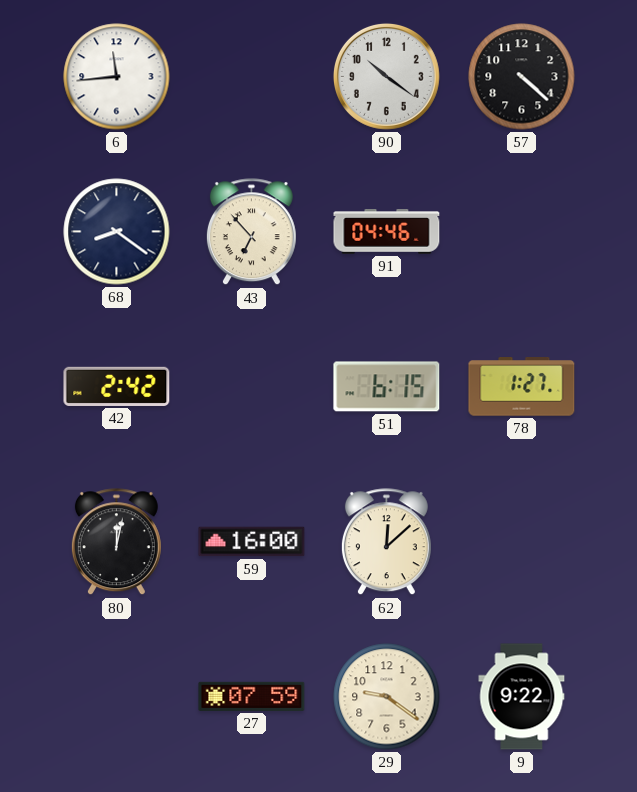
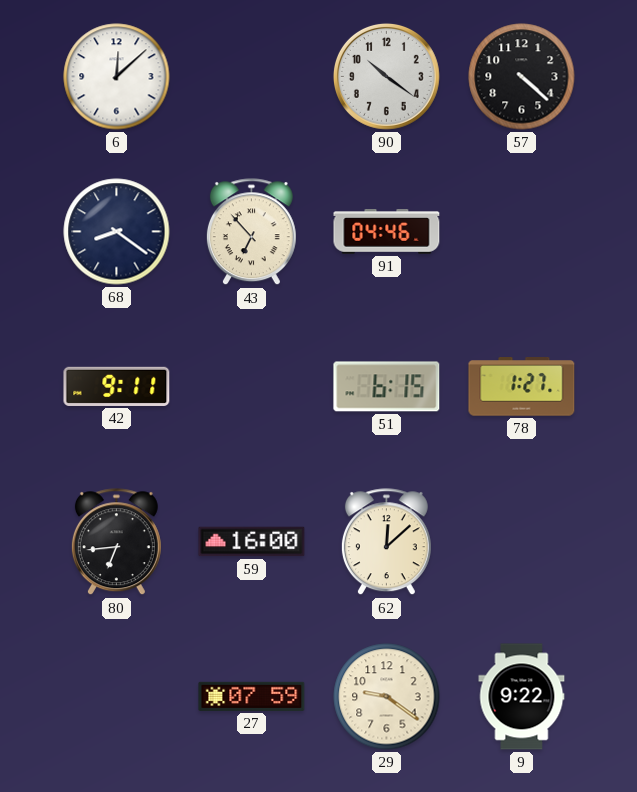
6: 11:44 -> 12:08 (117, 77)
42: 2:42 -> 9:11 (117, 386)
80: 12:02 -> 6:44 (116, 542)
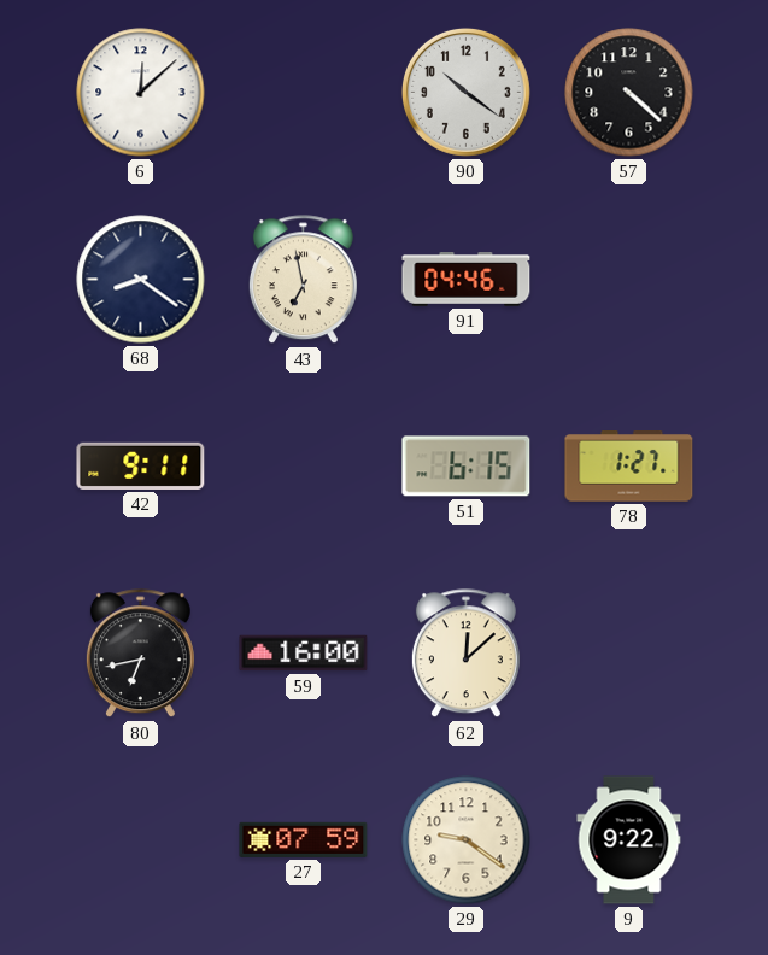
43: 6:53 -> 6:58 (303, 280)
80: 6:44 -> 6:43 (140, 654)
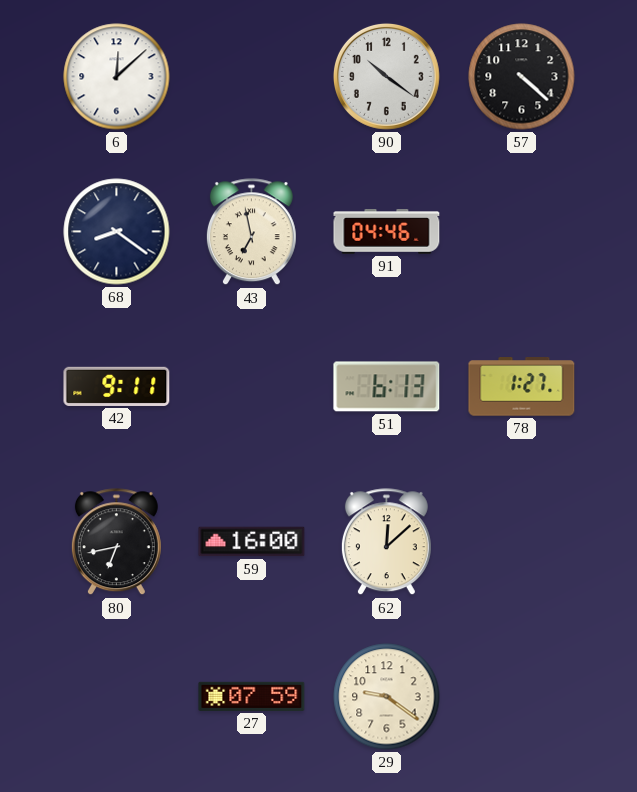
51: 6:15 -> 6:13 (387, 387)
9: 9:22 -> none (629, 840)
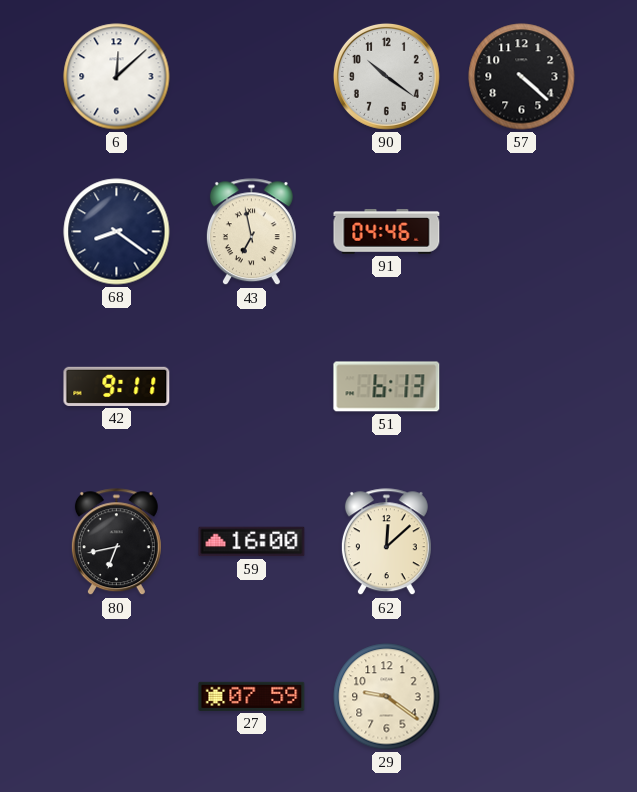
78: 1:27 -> none (522, 387)
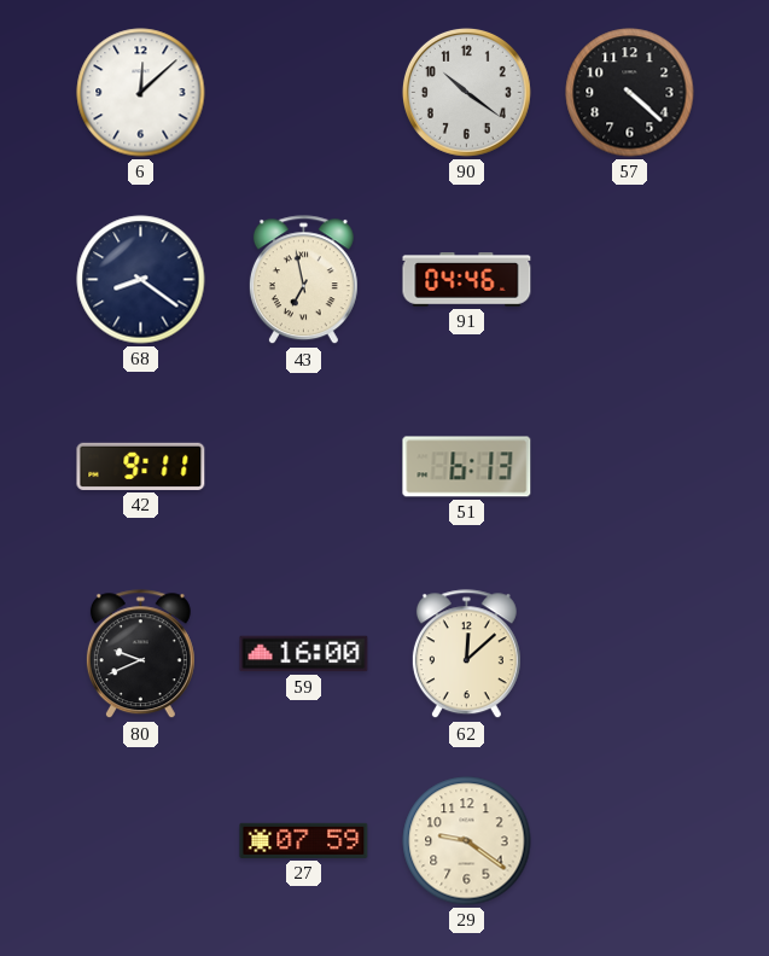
80: 6:43 -> 9:41 (140, 654)
